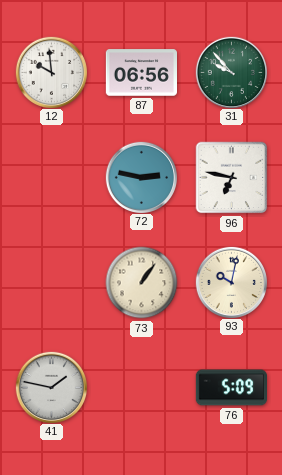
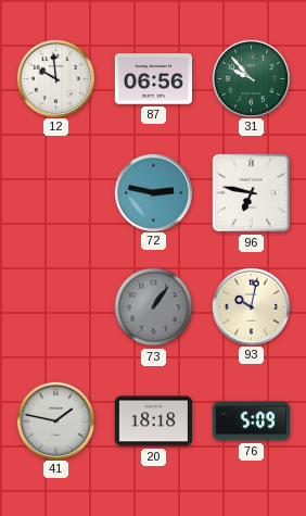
73 dial: cream -> grey (154, 307)
20: none -> 18:18 (153, 421)
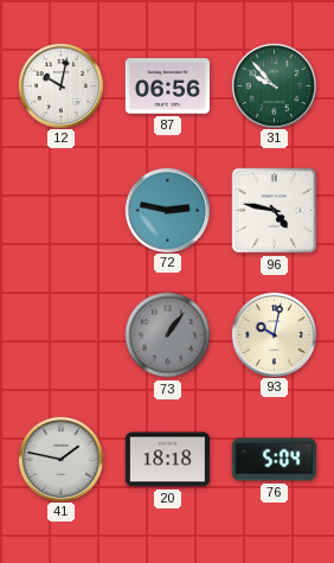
12: 9:59 -> 10:02 (60, 85)
96: 6:47 -> 4:47 (275, 211)
76: 5:09 -> 5:04 (274, 460)
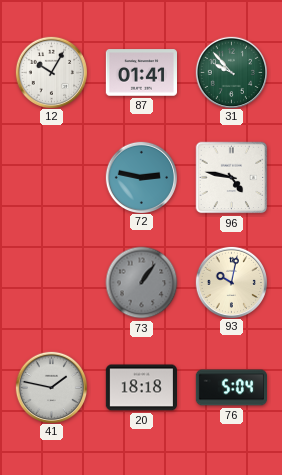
12: 10:02 -> 10:05 (51, 72)
87: 06:56 -> 01:41 (141, 73)
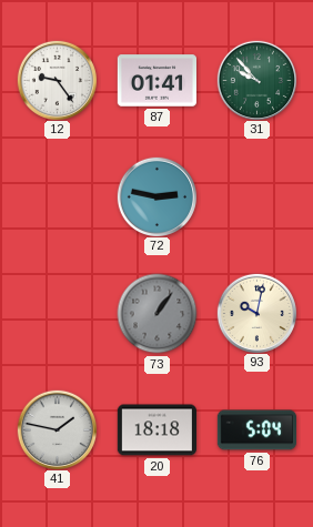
12: 10:05 -> 9:24 (57, 80)
96: 4:47 -> none (232, 178)
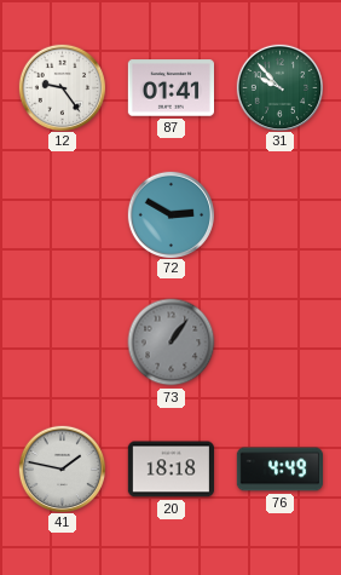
72: 2:47 -> 2:50 (170, 214)
93: 10:02 -> none (256, 313)
76: 5:04 -> 4:49 (279, 470)
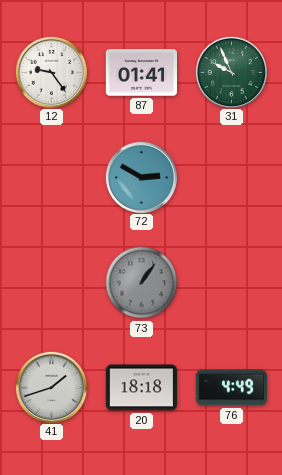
31: 9:53 -> 9:56 (231, 72)
41: 1:47 -> 1:42 (51, 387)
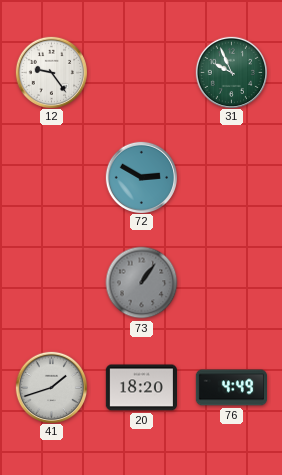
87: 01:41 -> none (141, 73)
20: 18:18 -> 18:20 (141, 388)
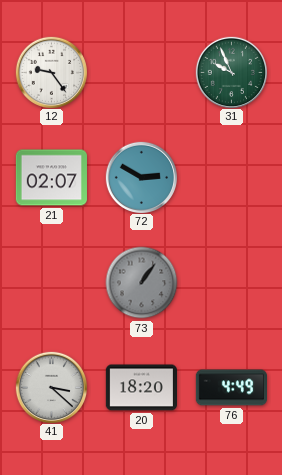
21: none -> 02:07 (51, 178)
41: 1:42 -> 3:22 (51, 387)
